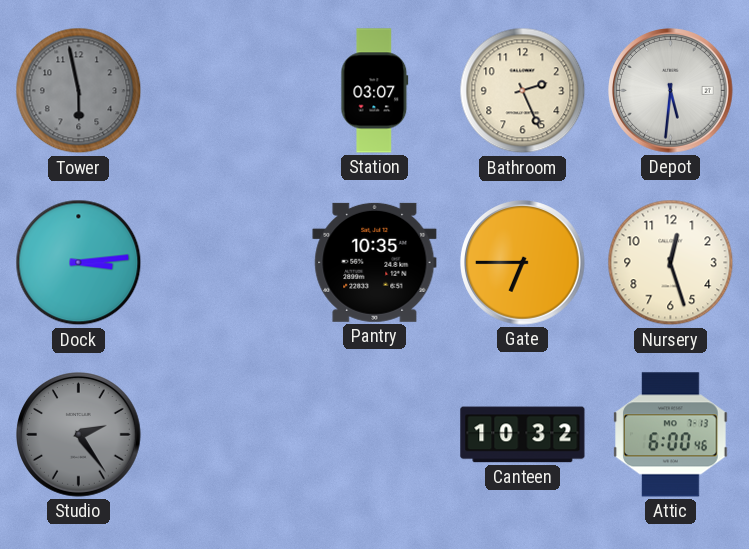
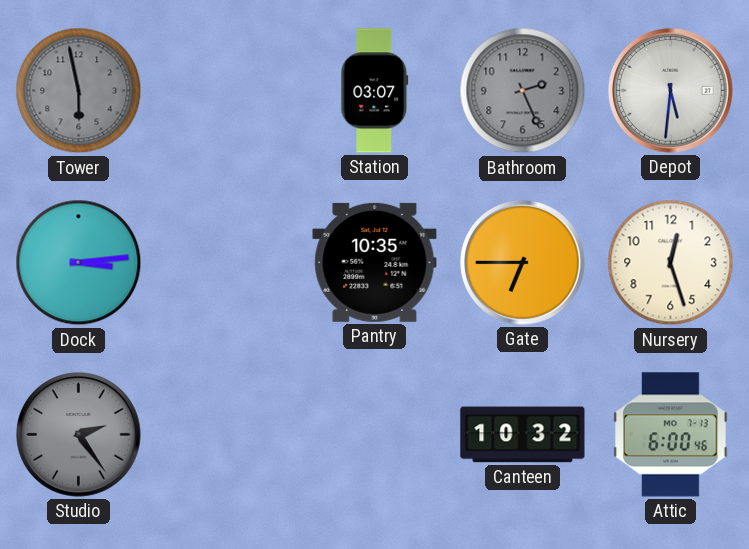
Bathroom dial: cream -> grey (523, 91)
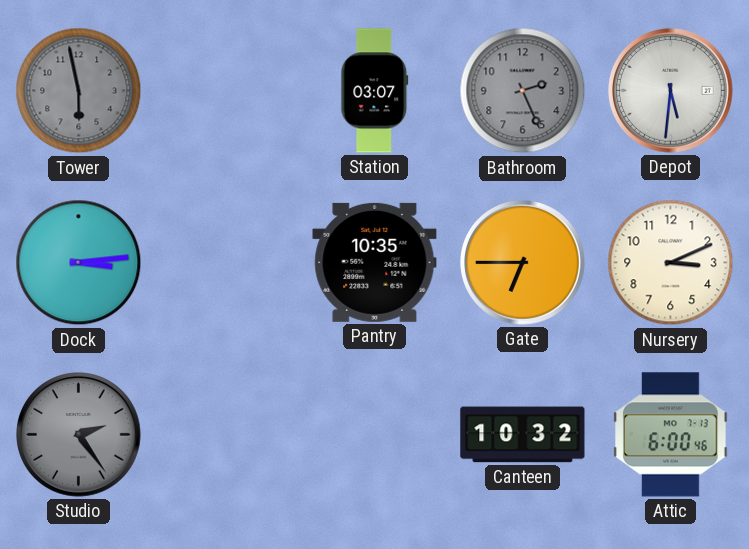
Nursery: 12:27 -> 3:11 (671, 263)
